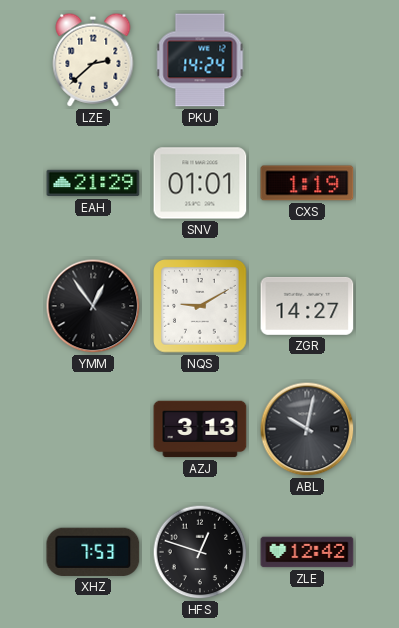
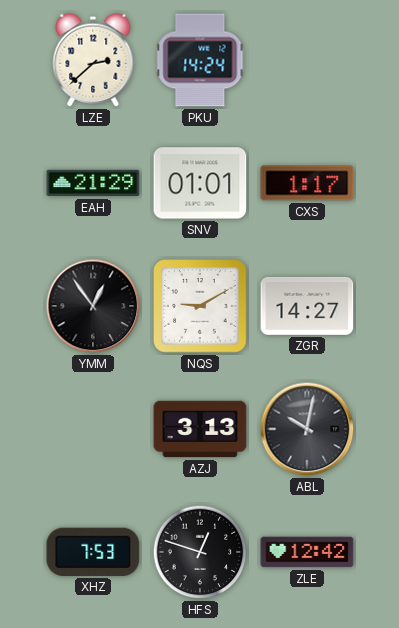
CXS: 1:19 -> 1:17 (307, 183)
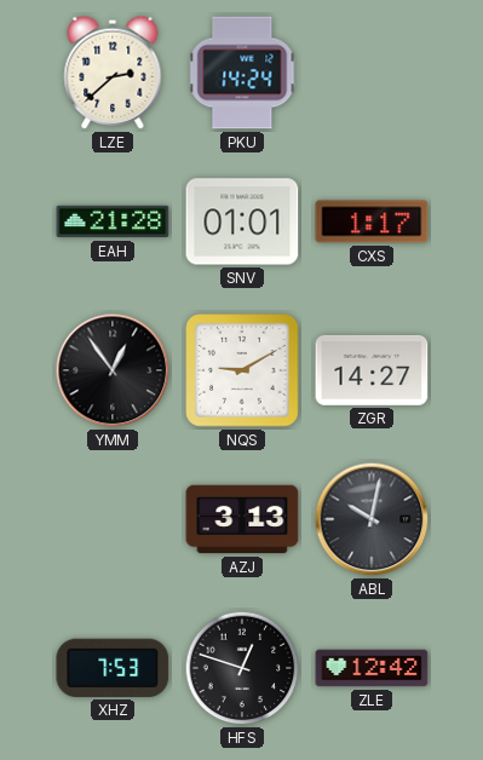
EAH: 21:29 -> 21:28 (113, 221)
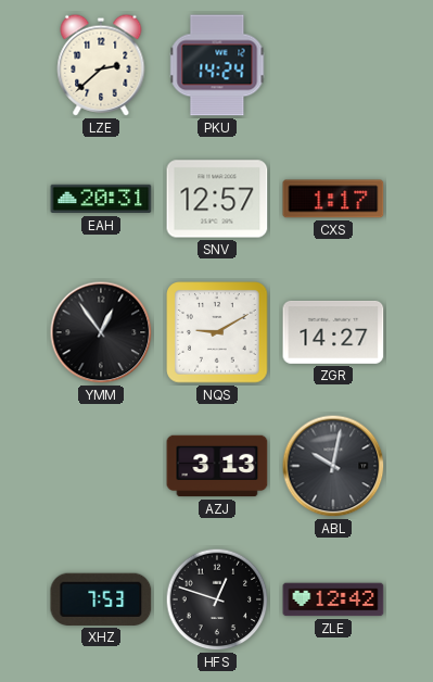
EAH: 21:28 -> 20:31 (101, 199)
SNV: 01:01 -> 12:57 (217, 199)
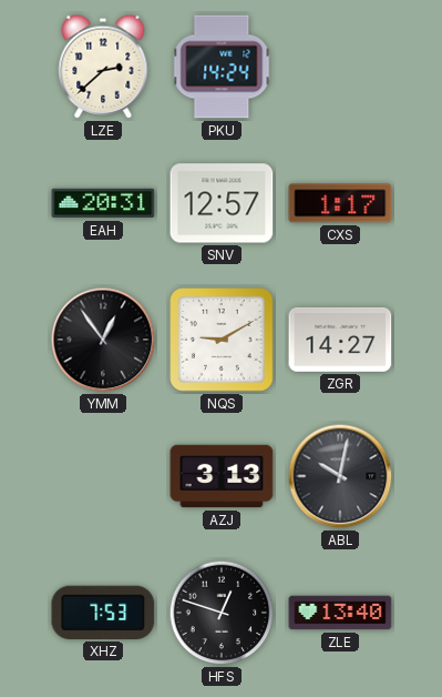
ZLE: 12:42 -> 13:40 (340, 613)
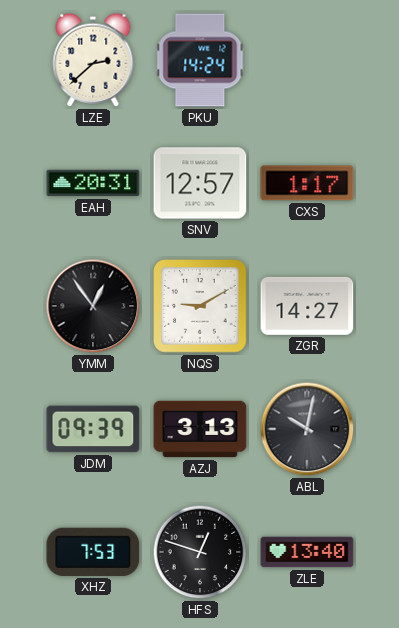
JDM: none -> 09:39 (93, 429)
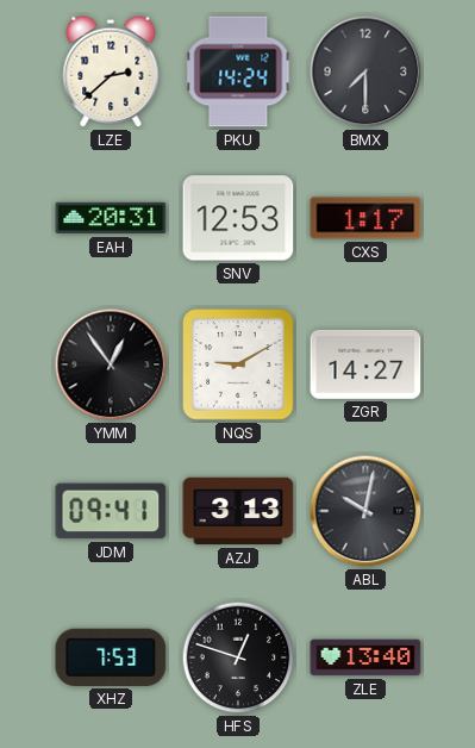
BMX: none -> 7:30 (365, 71)
SNV: 12:57 -> 12:53 (238, 218)
JDM: 09:39 -> 09:41 (111, 511)
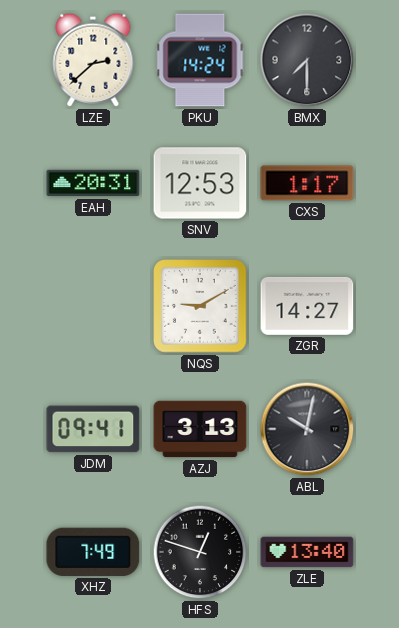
YMM: 12:54 -> none (111, 364)
XHZ: 7:53 -> 7:49 (93, 552)
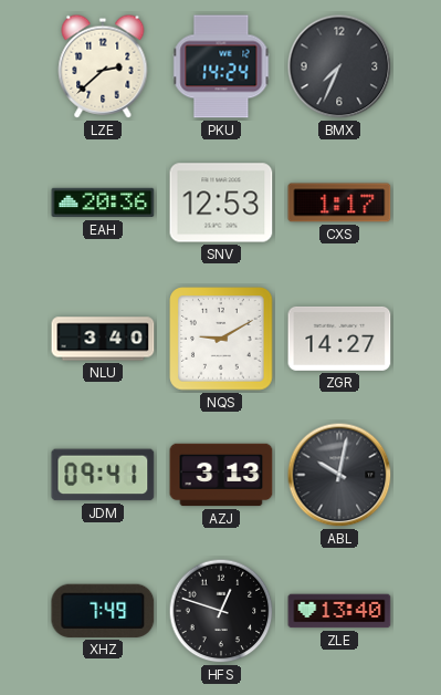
BMX: 7:30 -> 7:34 (339, 66)
EAH: 20:31 -> 20:36 (103, 203)
NLU: none -> 3:40 (103, 339)
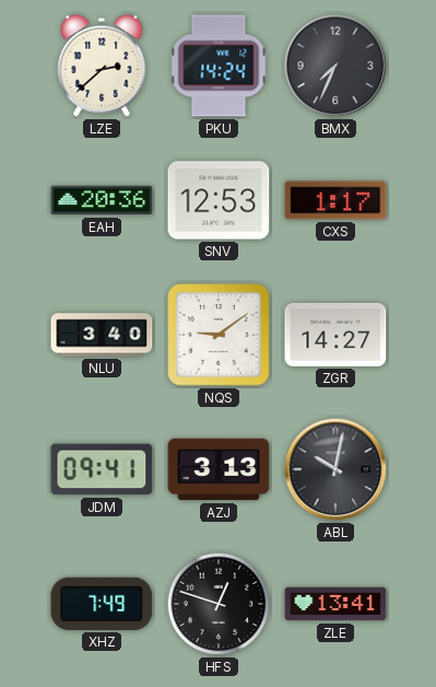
NQS: 9:10 -> 9:09 (219, 335)
ZLE: 13:40 -> 13:41 (335, 604)
